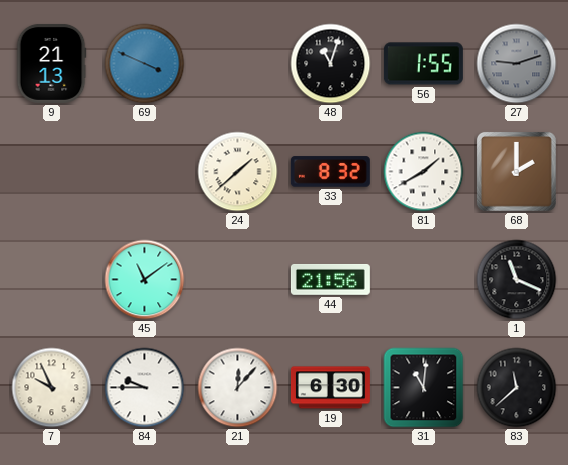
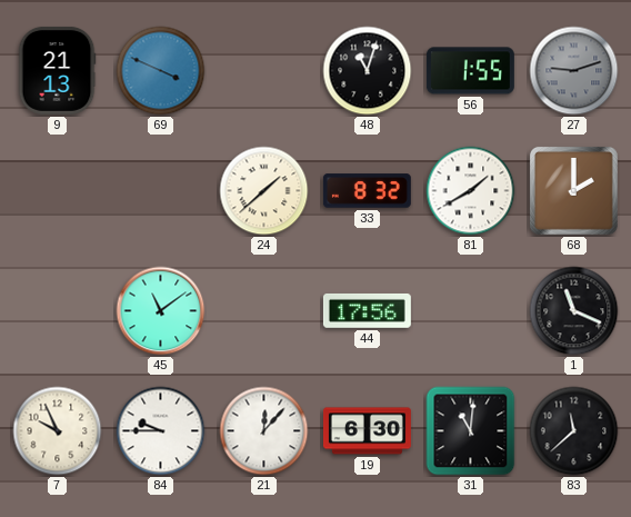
44: 21:56 -> 17:56 (367, 310)
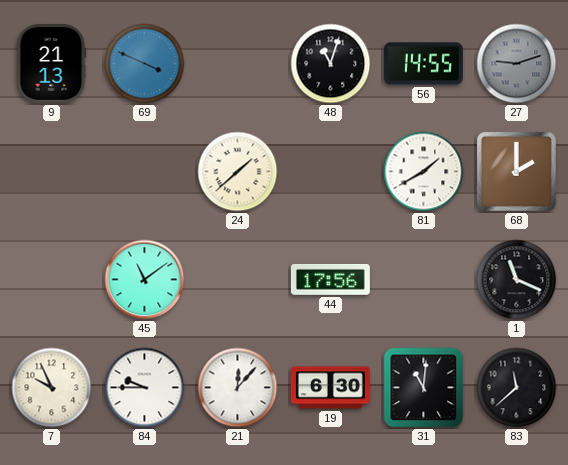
56: 1:55 -> 14:55 (423, 64)
33: 8:32 -> none (367, 191)
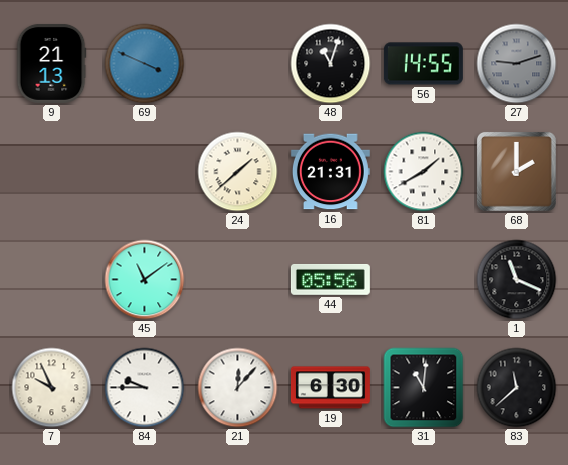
16: none -> 21:31 (330, 172)
44: 17:56 -> 05:56 (330, 279)
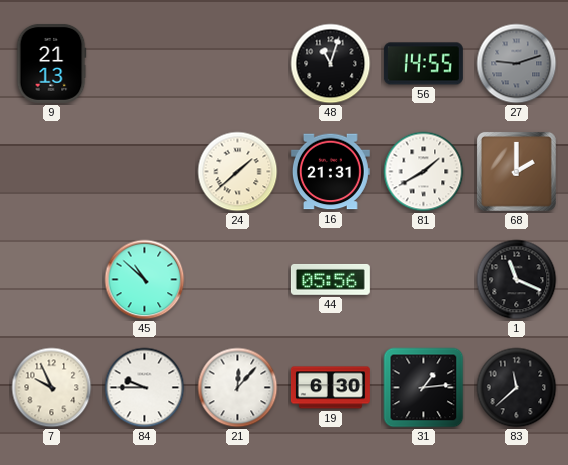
69: 3:49 -> none (145, 64)
45: 11:09 -> 10:52 (145, 280)
31: 11:01 -> 1:14 (424, 388)
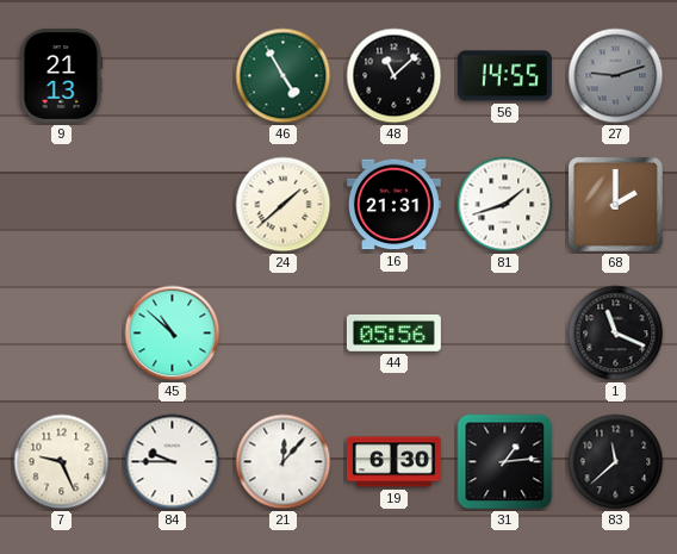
46: none -> 4:55 (284, 76)
48: 11:03 -> 11:08 (395, 76)
81: 1:40 -> 1:42 (505, 205)
7: 9:56 -> 9:26 (62, 462)
